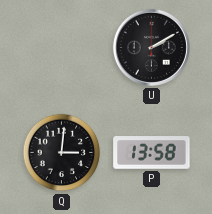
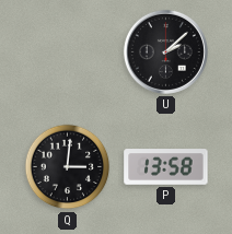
U: 2:10 -> 2:08 (165, 51)
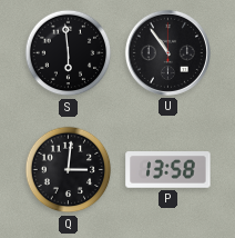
S: none -> 5:59 (69, 53)
U: 2:08 -> 10:54 (167, 52)
